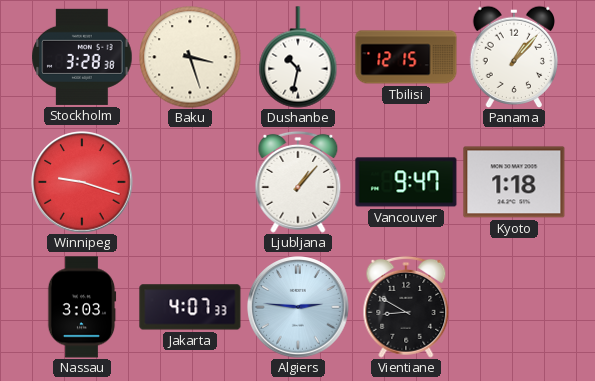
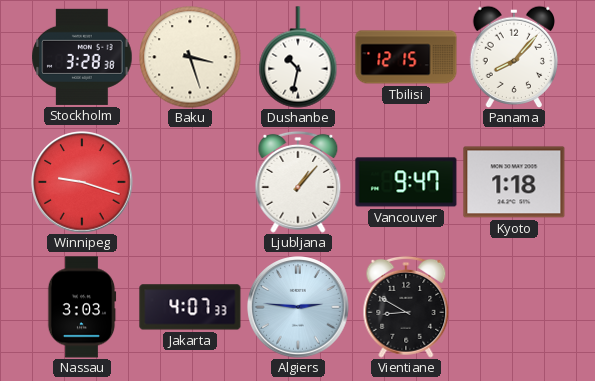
Panama: 1:07 -> 8:07 (513, 57)
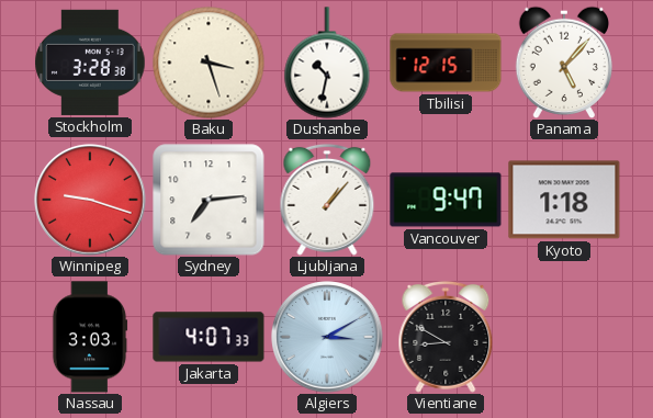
Panama: 8:07 -> 5:07 (563, 63)
Sydney: none -> 7:14 (209, 200)
Algiers: 2:46 -> 3:10 (327, 337)
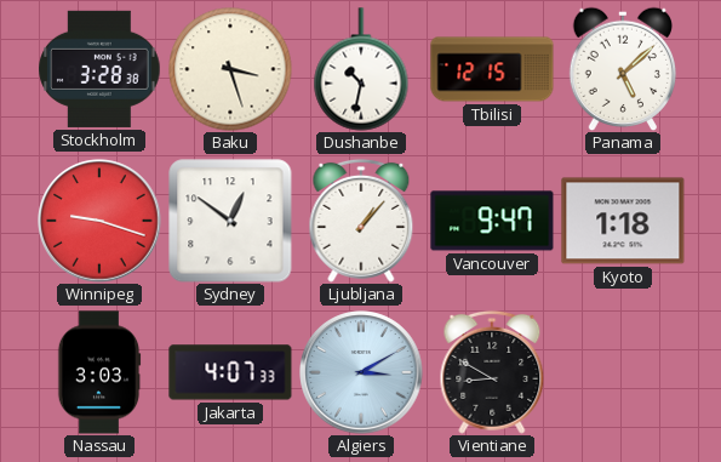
Panama: 5:07 -> 5:08 (622, 69)
Sydney: 7:14 -> 12:51 (230, 221)
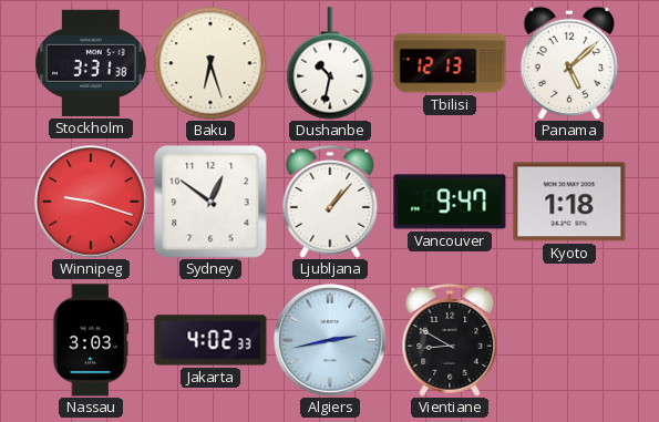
Stockholm: 3:28 -> 3:31 (91, 63)
Baku: 3:27 -> 6:27 (210, 63)
Tbilisi: 12:15 -> 12:13 (450, 63)
Jakarta: 4:07 -> 4:02 (210, 340)
Algiers: 3:10 -> 2:43 (330, 340)
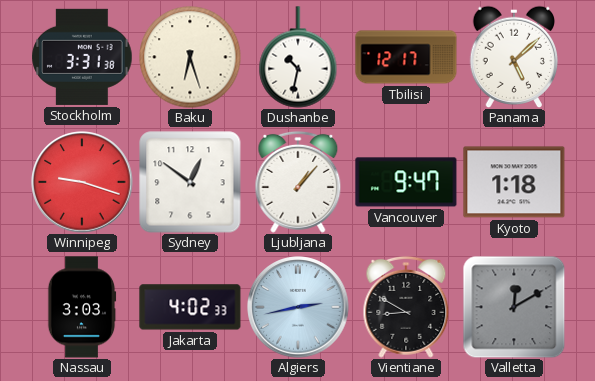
Tbilisi: 12:13 -> 12:17 (406, 57)
Valletta: none -> 12:10 (514, 307)
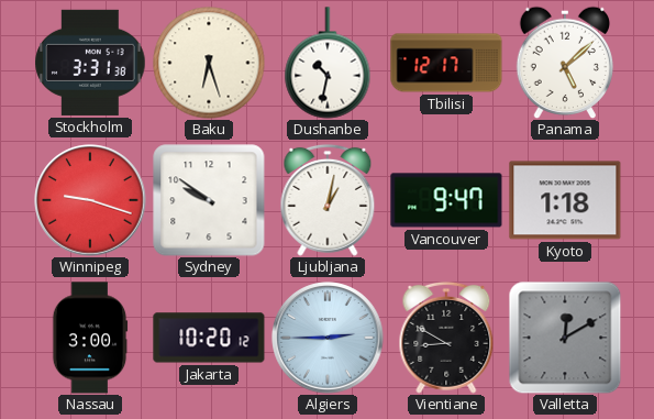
Sydney: 12:51 -> 9:51 (209, 200)
Ljubljana: 1:07 -> 1:02 (328, 200)
Nassau: 3:03 -> 3:00 (90, 338)
Jakarta: 4:02 -> 10:20 (209, 338)
Algiers: 2:43 -> 2:45 (328, 338)
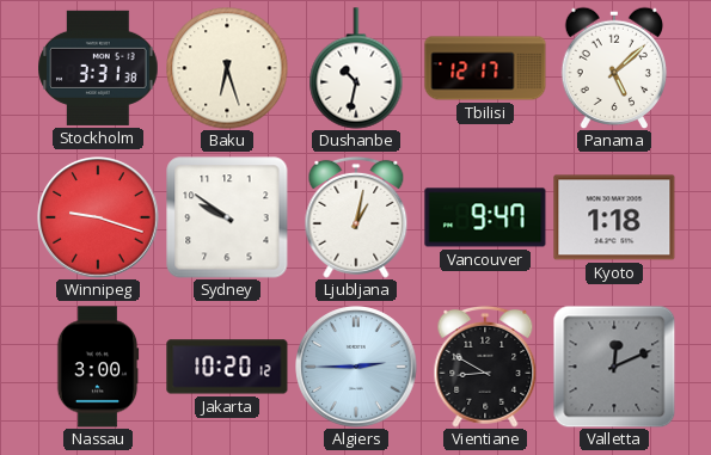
Valletta: 12:10 -> 12:11 (614, 367)
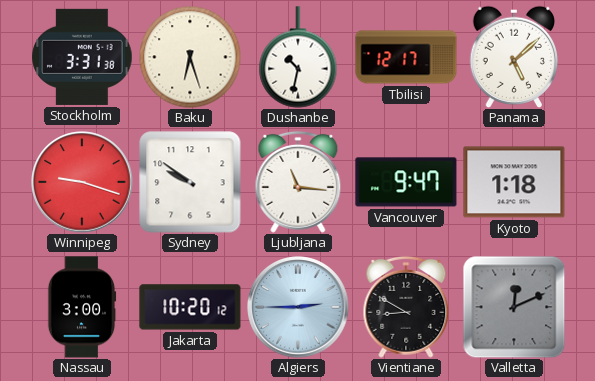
Ljubljana: 1:02 -> 11:16 (298, 182)
